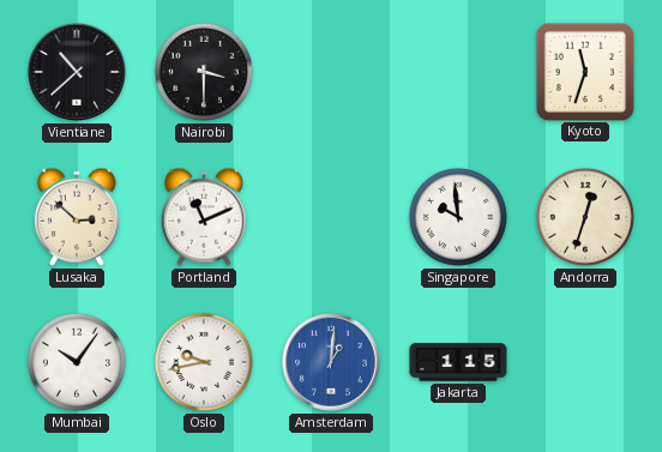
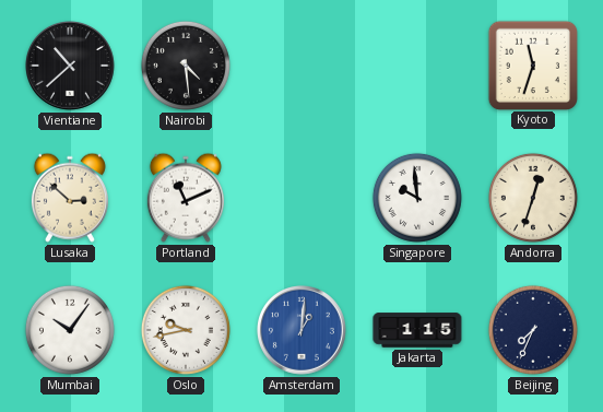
Nairobi: 3:30 -> 4:29 (186, 66)
Beijing: none -> 7:34 (533, 330)
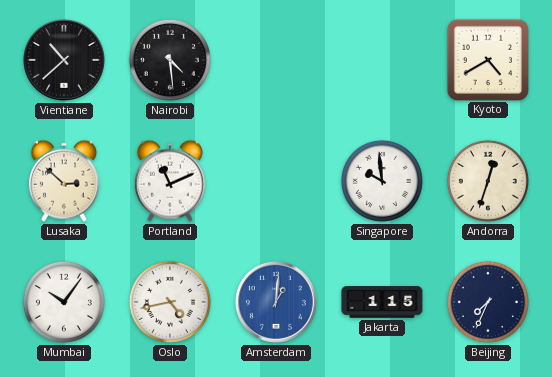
Kyoto: 11:33 -> 4:40 (487, 59)
Oslo: 9:43 -> 4:43 (170, 302)
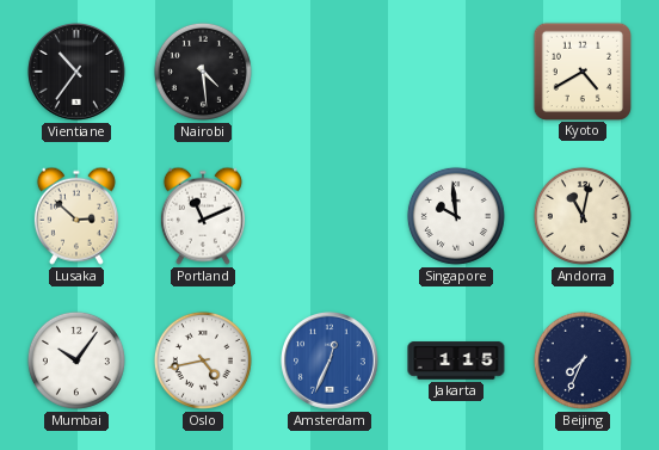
Vientiane: 10:38 -> 10:36 (78, 73)
Andorra: 12:33 -> 11:02 (583, 216)
Amsterdam: 1:01 -> 12:34 (331, 362)
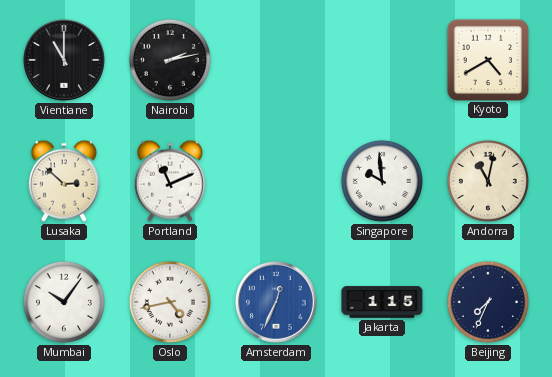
Vientiane: 10:36 -> 11:00 (65, 61)
Nairobi: 4:29 -> 2:13 (170, 60)
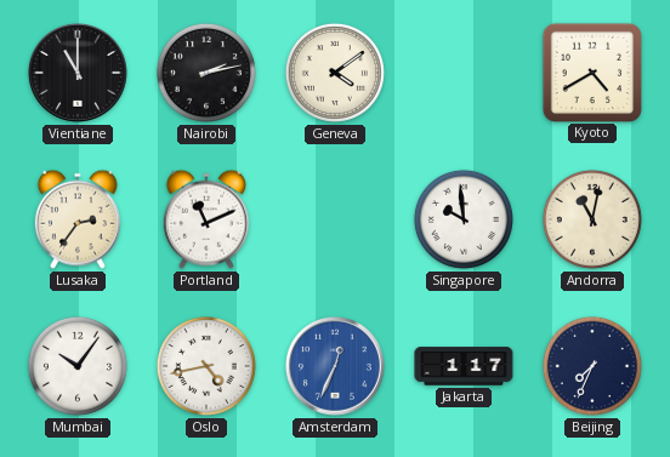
Geneva: none -> 4:09 (335, 73)
Lusaka: 2:52 -> 2:36 (78, 219)
Jakarta: 1:15 -> 1:17 (464, 366)
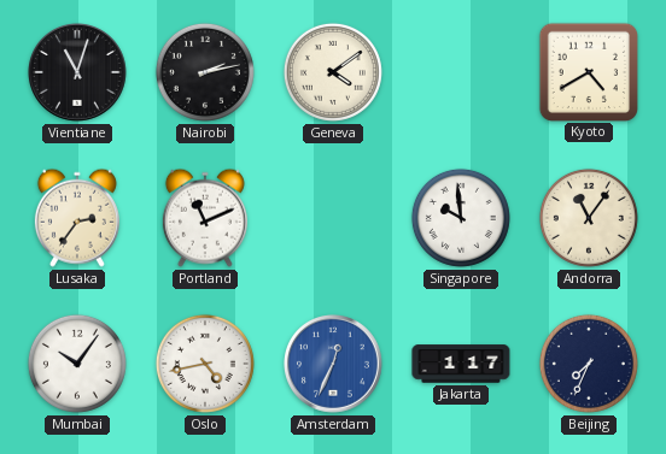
Vientiane: 11:00 -> 11:03 (78, 73)
Andorra: 11:02 -> 11:06 (589, 218)
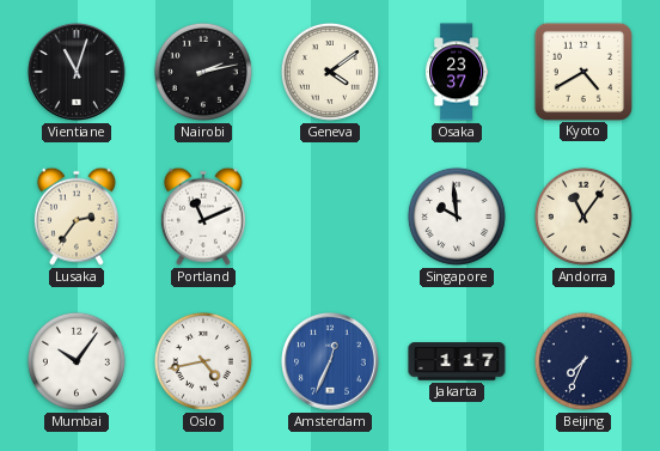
Osaka: none -> 23:37 (457, 72)
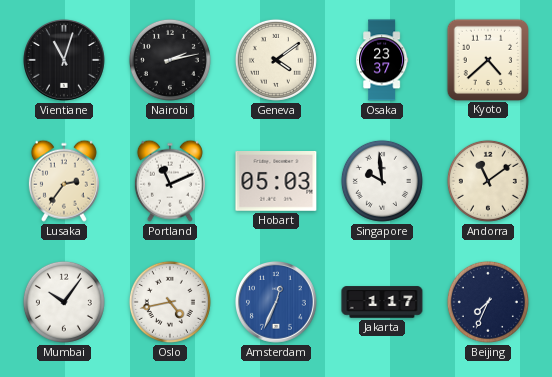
Kyoto: 4:40 -> 4:38 (487, 59)
Hobart: none -> 05:03 (276, 182)
Andorra: 11:06 -> 11:09 (488, 181)
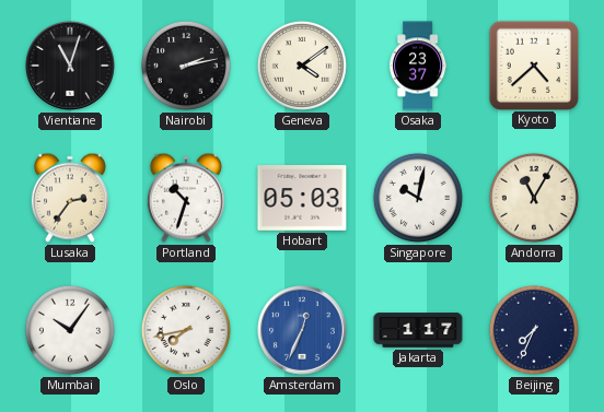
Portland: 11:11 -> 10:33 (186, 198)
Singapore: 9:59 -> 10:02 (418, 198)
Andorra: 11:09 -> 11:05 (534, 198)
Oslo: 4:43 -> 7:43 (186, 330)
